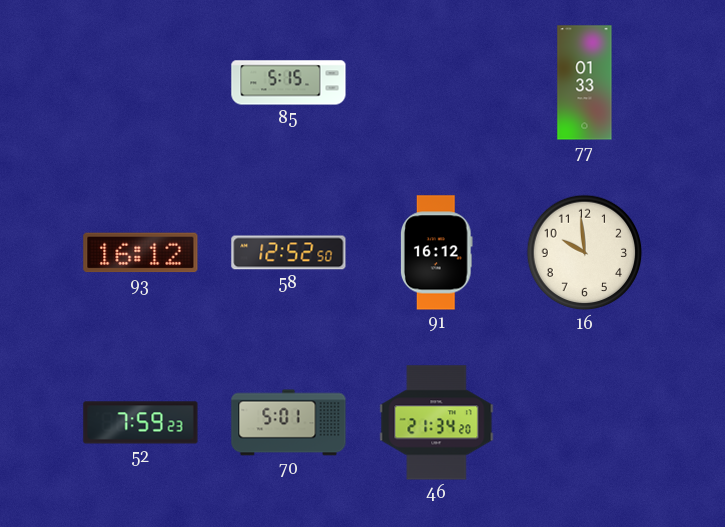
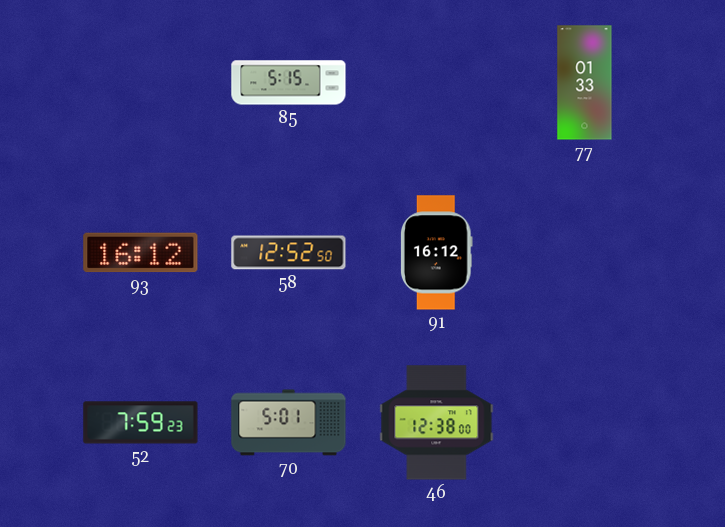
16: 9:59 -> none (585, 253)
46: 21:34 -> 12:38 (437, 423)
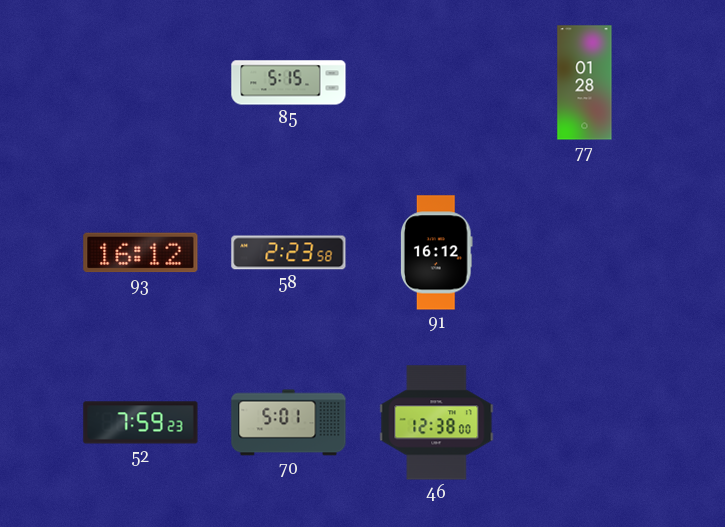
77: 01:33 -> 01:28 (585, 83)
58: 12:52 -> 2:23 (289, 253)
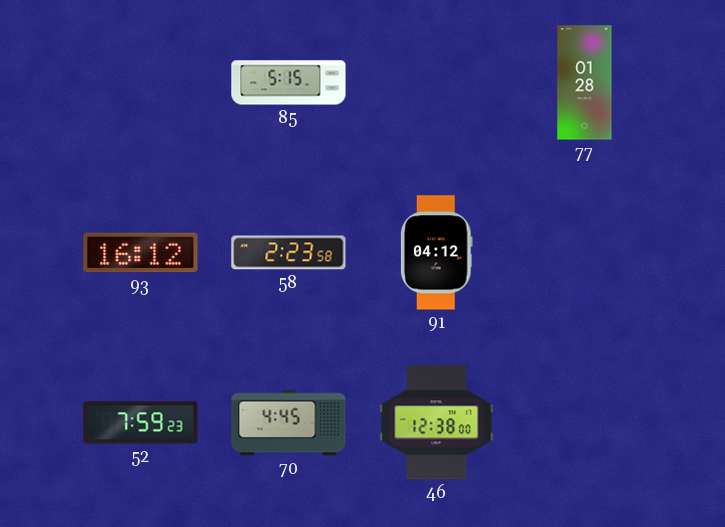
91: 16:12 -> 04:12 (436, 253)
70: 5:01 -> 4:45 (289, 423)
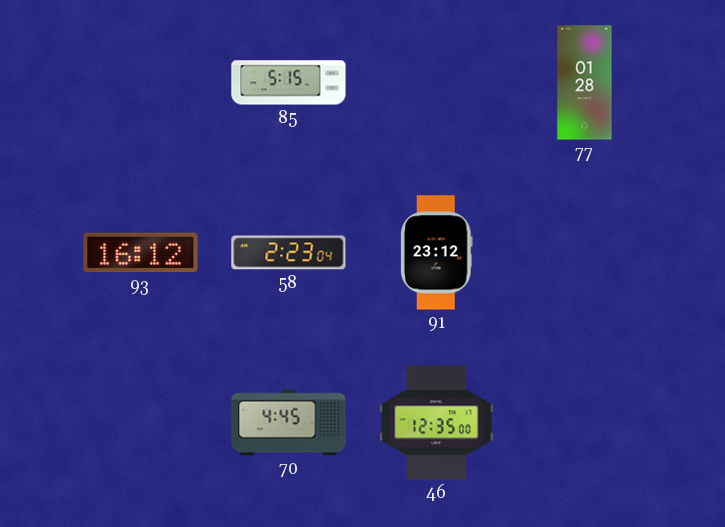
58: 2:23:58 -> 2:23:04 (289, 253)
91: 04:12 -> 23:12 (436, 253)
52: 7:59 -> none (141, 423)
46: 12:38 -> 12:35 (437, 423)
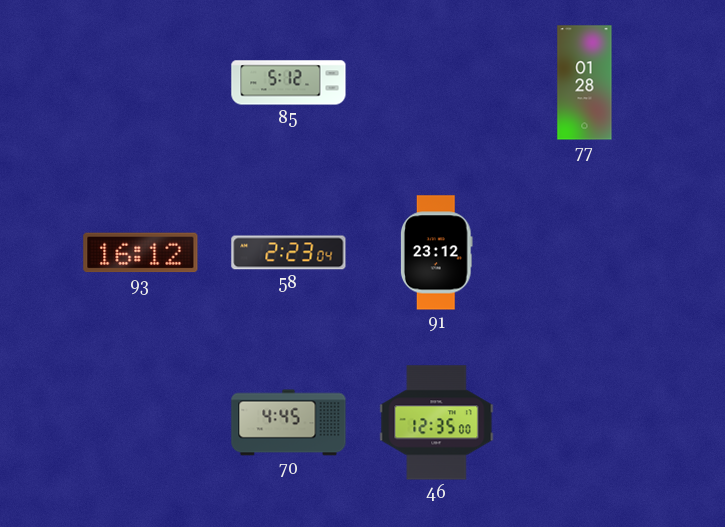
85: 5:15 -> 5:12 (289, 83)
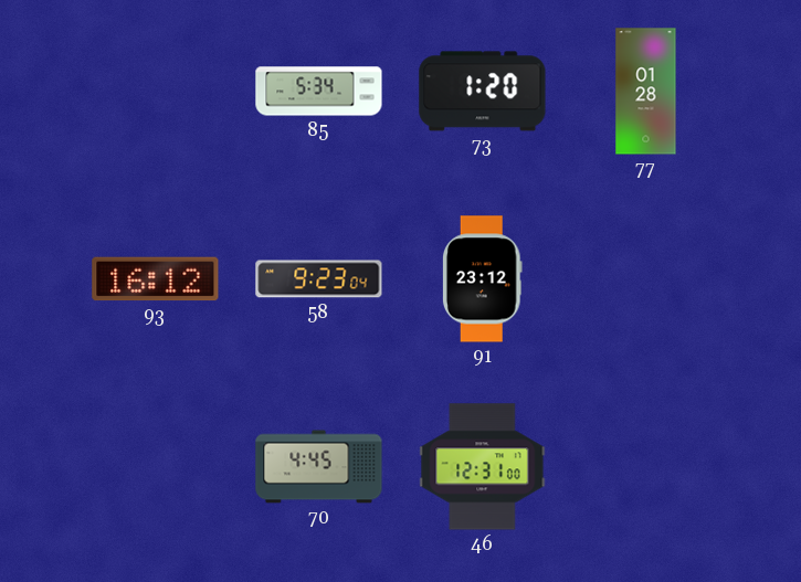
85: 5:12 -> 5:34 (319, 92)
73: none -> 1:20 (483, 92)
58: 2:23 -> 9:23 (319, 279)
46: 12:35 -> 12:31 (483, 467)
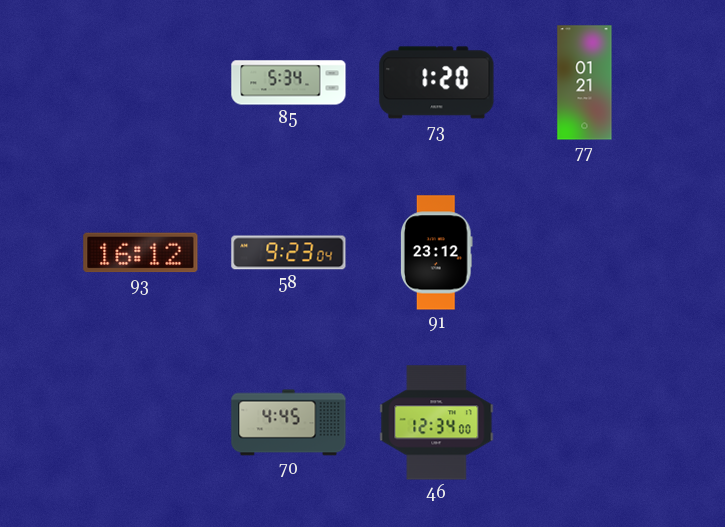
77: 01:28 -> 01:21 (585, 83)
46: 12:31 -> 12:34 (437, 423)
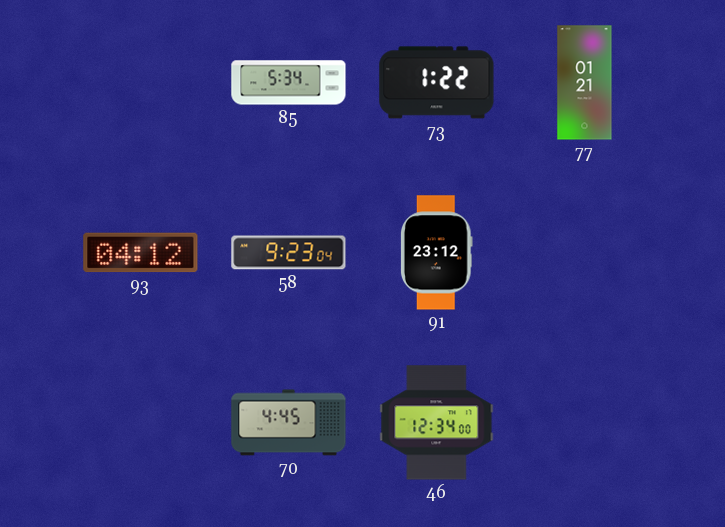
73: 1:20 -> 1:22 (437, 83)
93: 16:12 -> 04:12 (141, 253)
